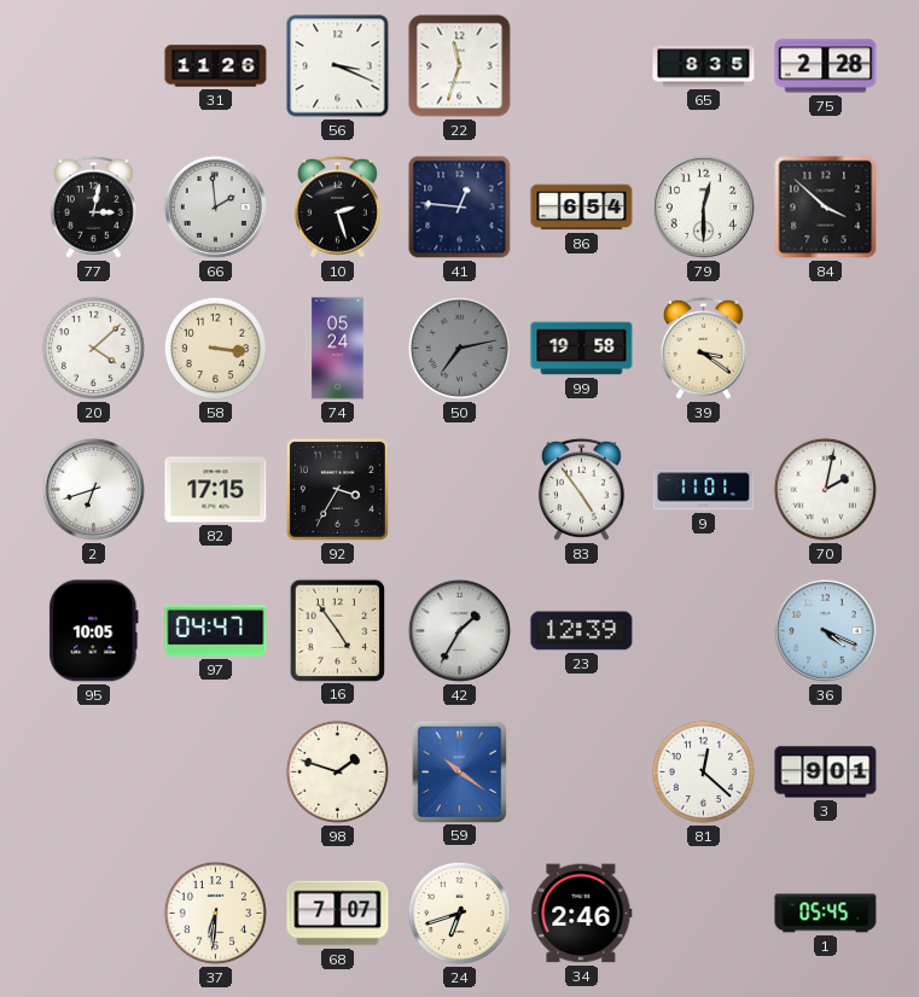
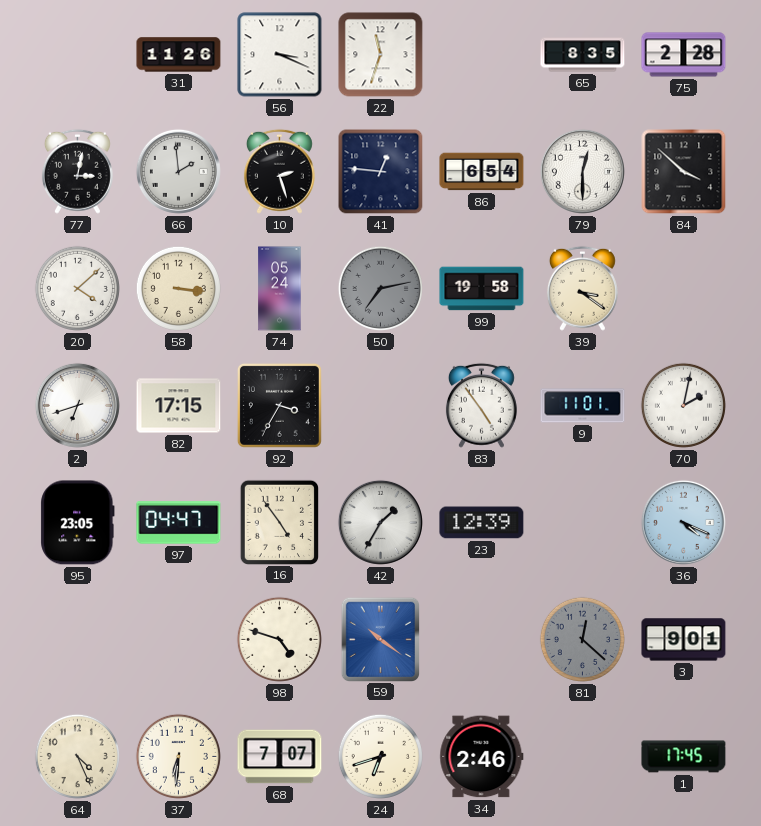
95: 10:05 -> 23:05 (78, 523)
98: 1:48 -> 4:48 (279, 639)
81 dial: white -> grey (582, 639)
64: none -> 4:26 (77, 756)
1: 05:45 -> 17:45 (684, 757)
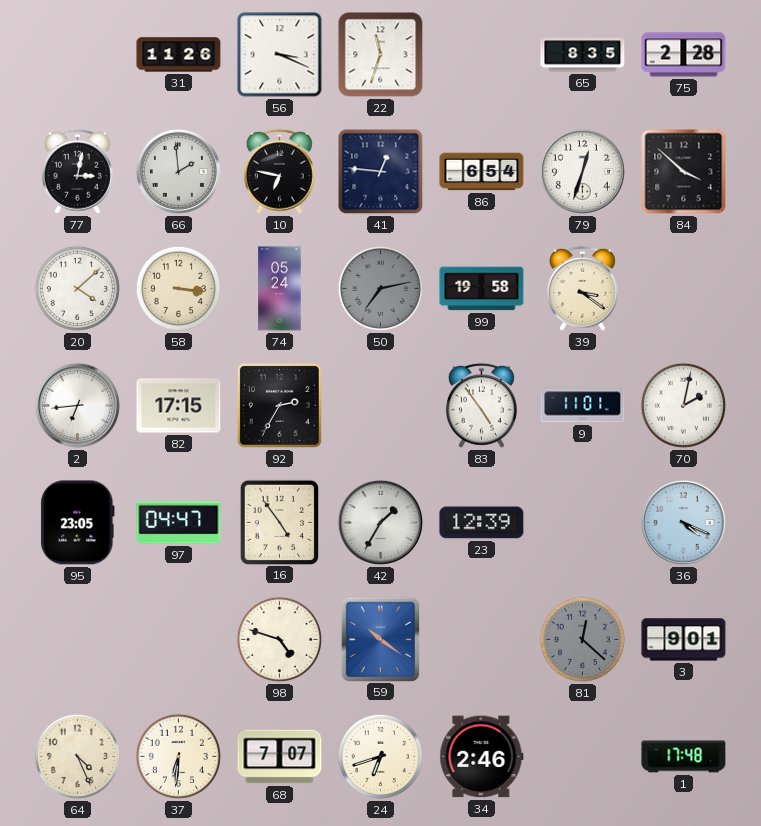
10: 2:27 -> 6:47 (279, 171)
79: 12:30 -> 12:33 (582, 171)
2: 6:42 -> 6:44 (77, 405)
92: 3:35 -> 2:35 (279, 405)
1: 17:45 -> 17:48 (684, 757)
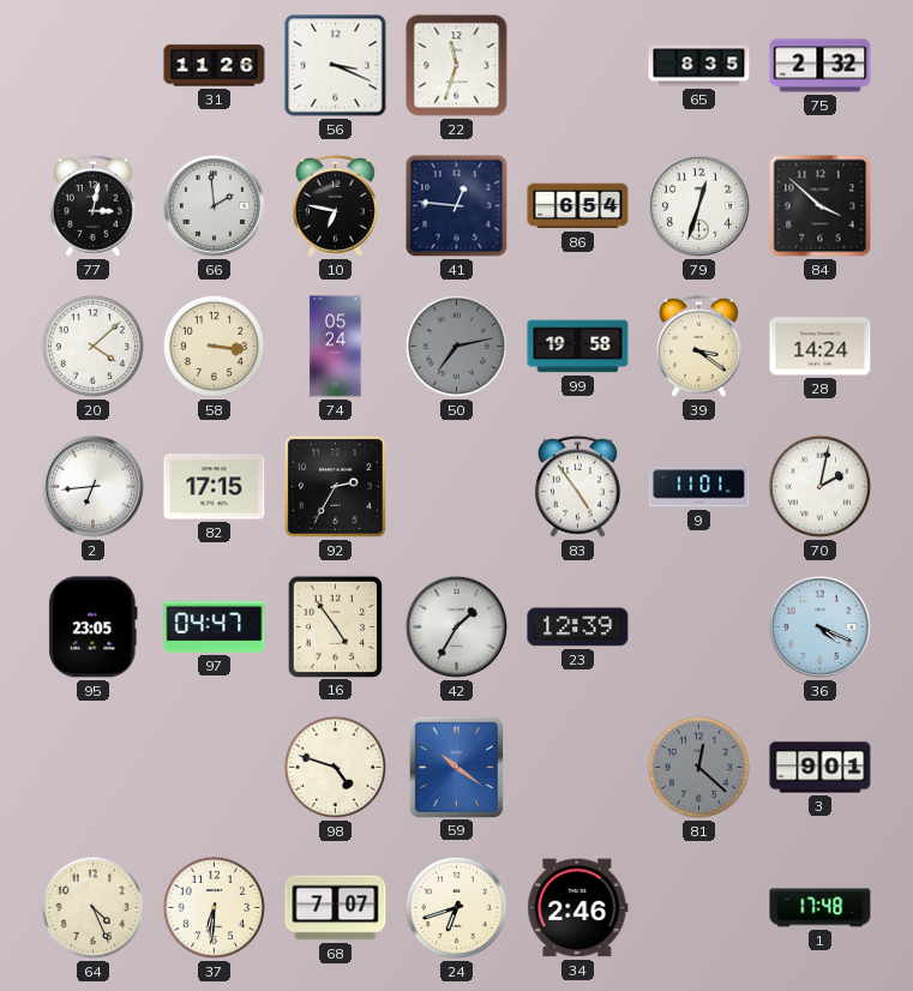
75: 2:28 -> 2:32 (821, 66)
28: none -> 14:24 (821, 347)
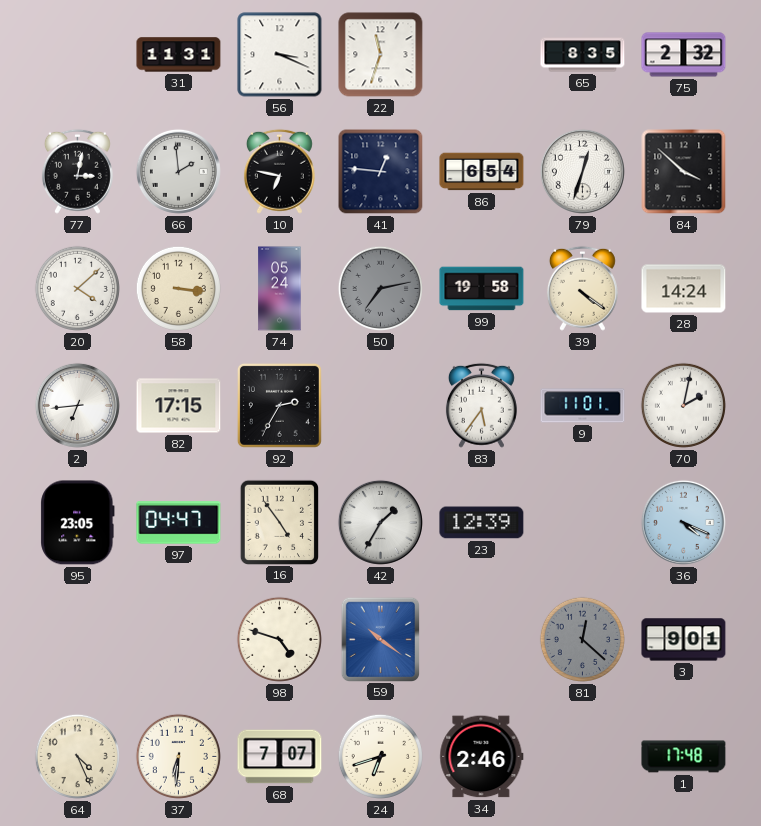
31: 11:26 -> 11:31 (179, 55)
39: 3:21 -> 4:21 (582, 288)
83: 4:54 -> 5:36 (481, 405)
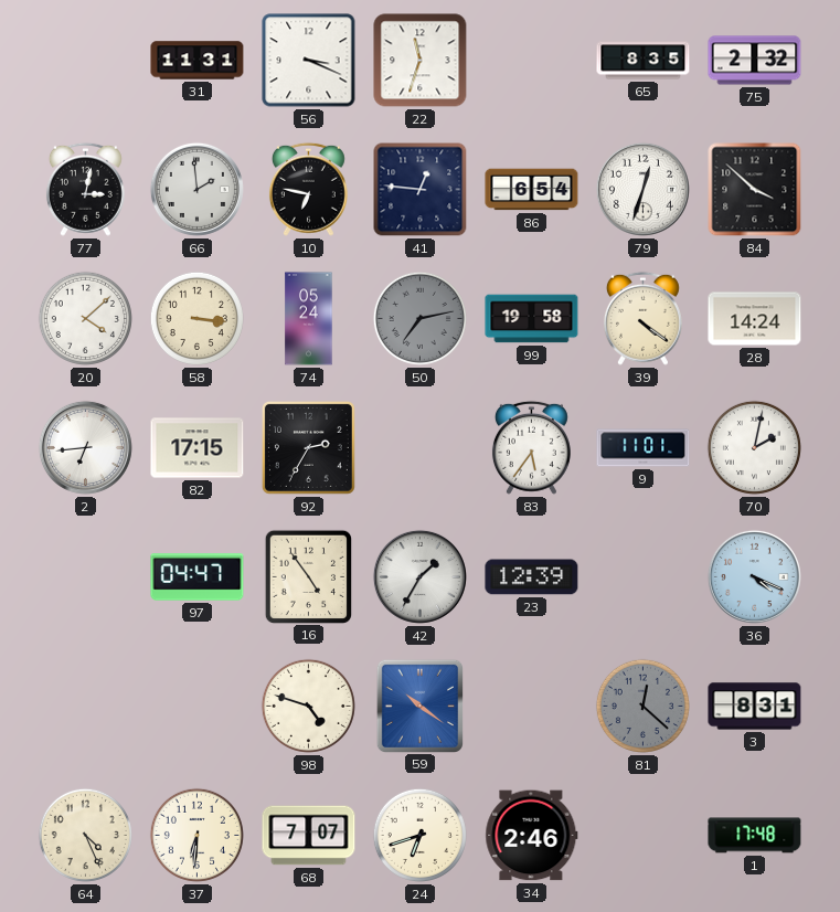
95: 23:05 -> none (78, 523)
3: 9:01 -> 8:31 (755, 707)
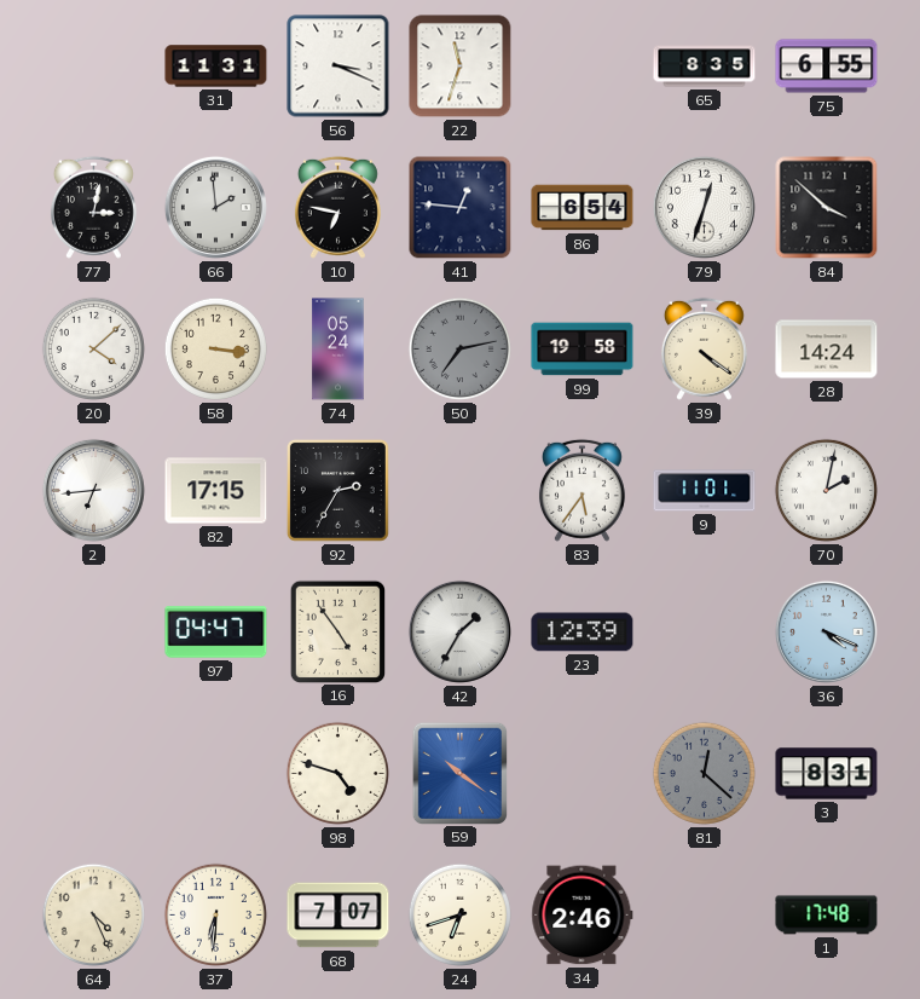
75: 2:32 -> 6:55 (827, 67)
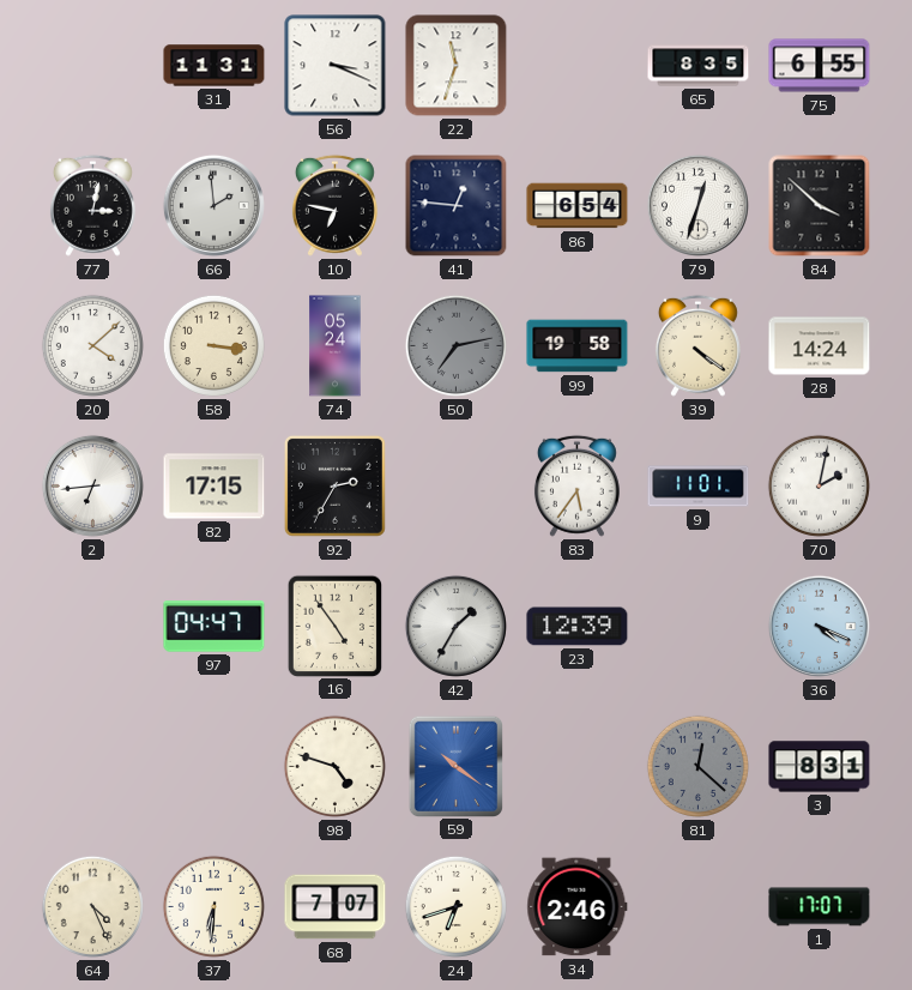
1: 17:48 -> 17:07 (820, 907)
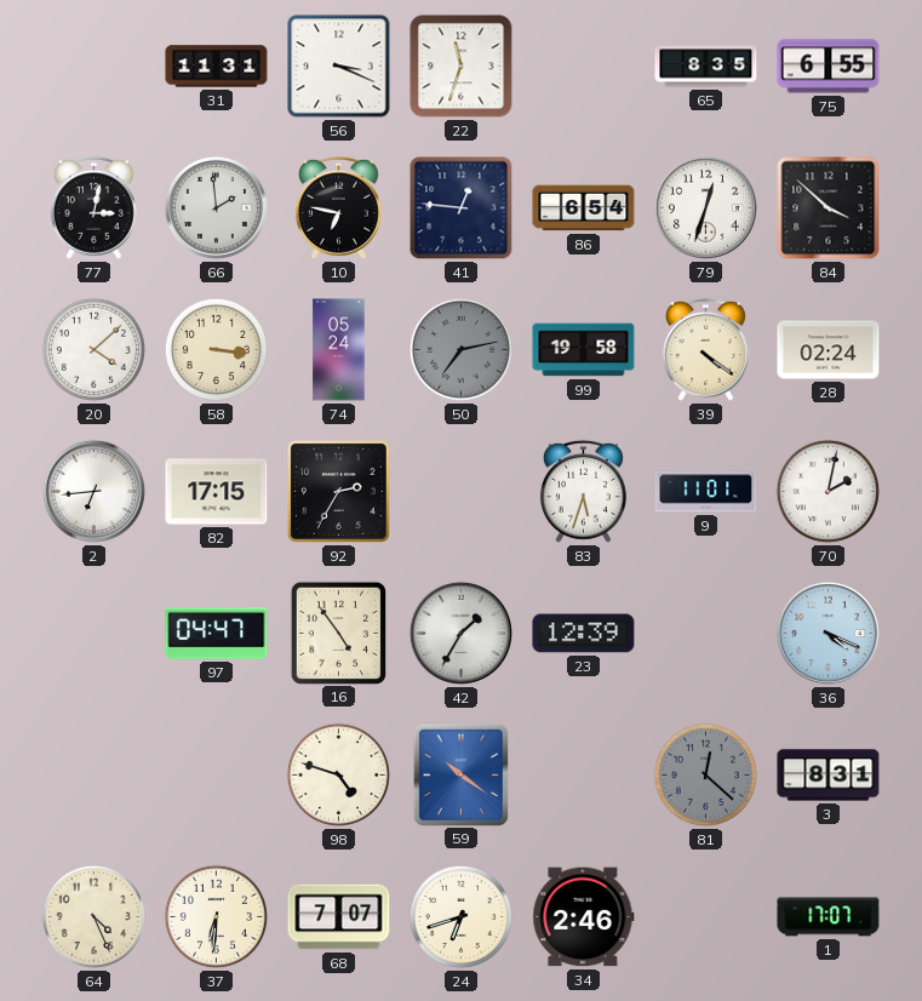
28: 14:24 -> 02:24 (829, 350)
83: 5:36 -> 5:33 (583, 491)
